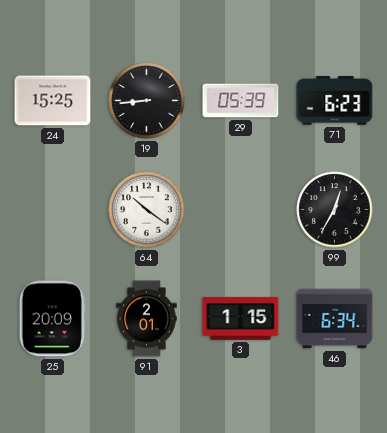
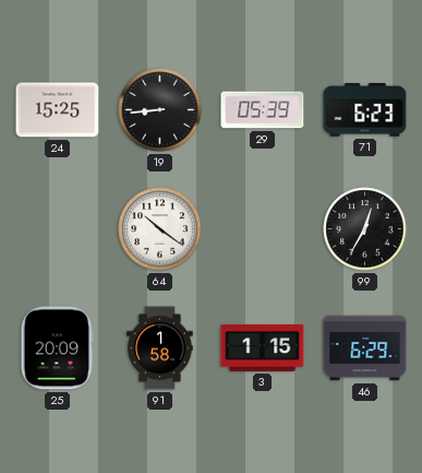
91: 2:01 -> 1:58 (160, 348)
46: 6:34 -> 6:29 (365, 348)
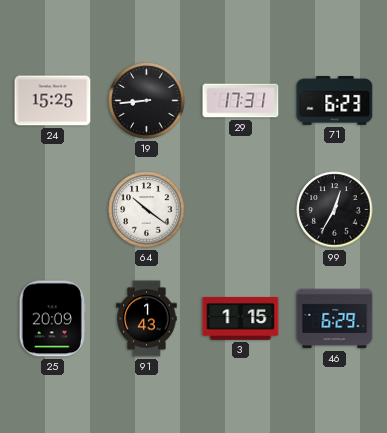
29: 05:39 -> 17:31 (241, 101)
91: 1:58 -> 1:43 (147, 319)
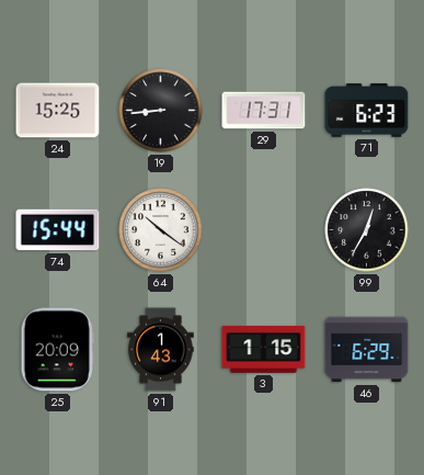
74: none -> 15:44 (58, 230)
